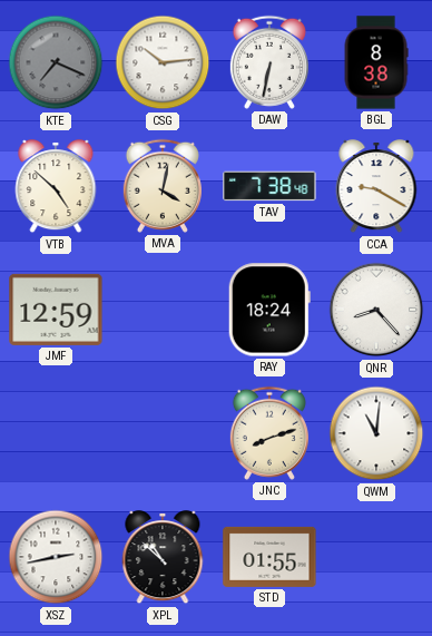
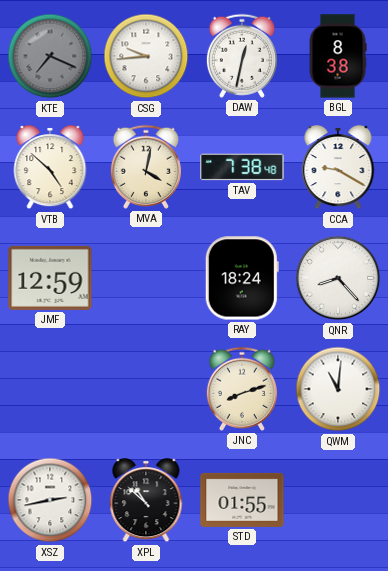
CSG: 10:14 -> 9:44 (146, 56)
DAW: 6:32 -> 12:32 (242, 56)
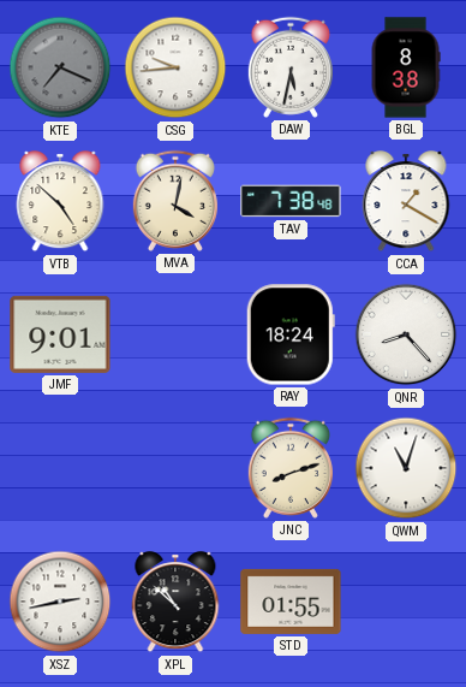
DAW: 12:32 -> 5:32 (291, 67)
CCA: 9:20 -> 1:20 (406, 202)
JMF: 12:59 -> 9:01 (60, 334)
QWM: 11:01 -> 11:03 (406, 468)
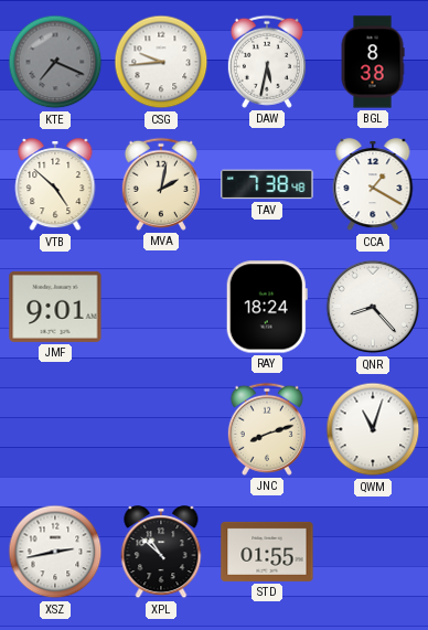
MVA: 4:02 -> 2:02 (161, 184)
